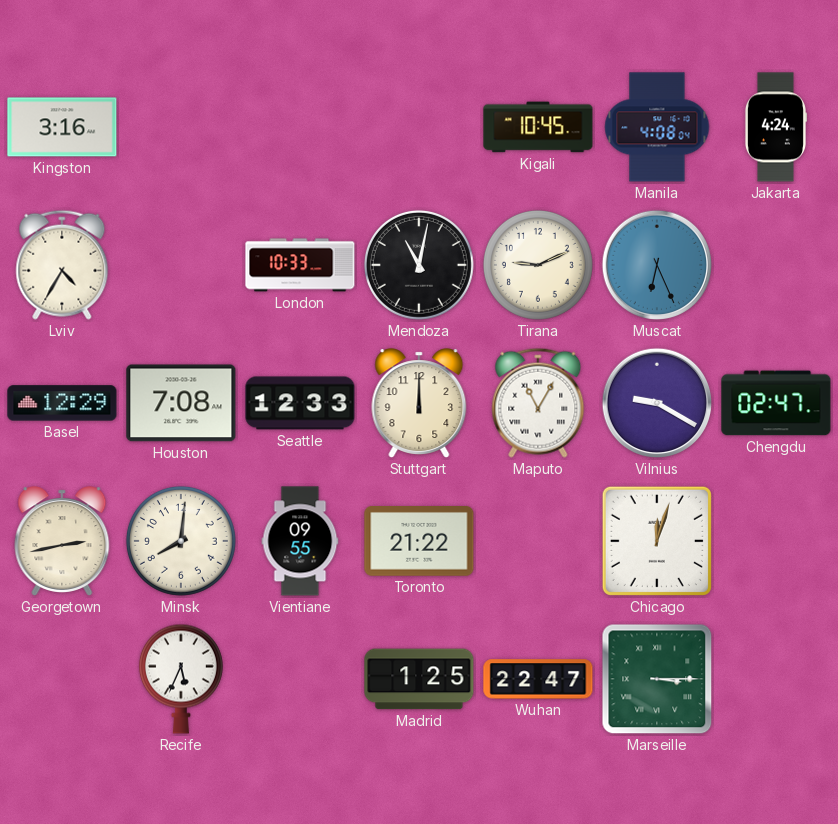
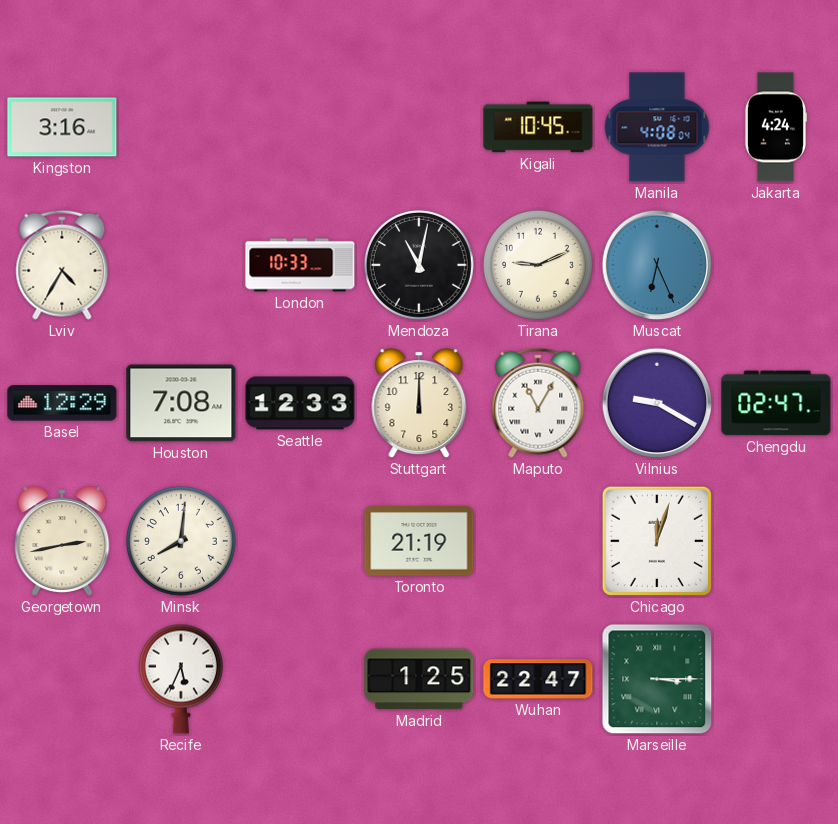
Vientiane: 09:55 -> none (300, 541)
Toronto: 21:22 -> 21:19 (419, 542)
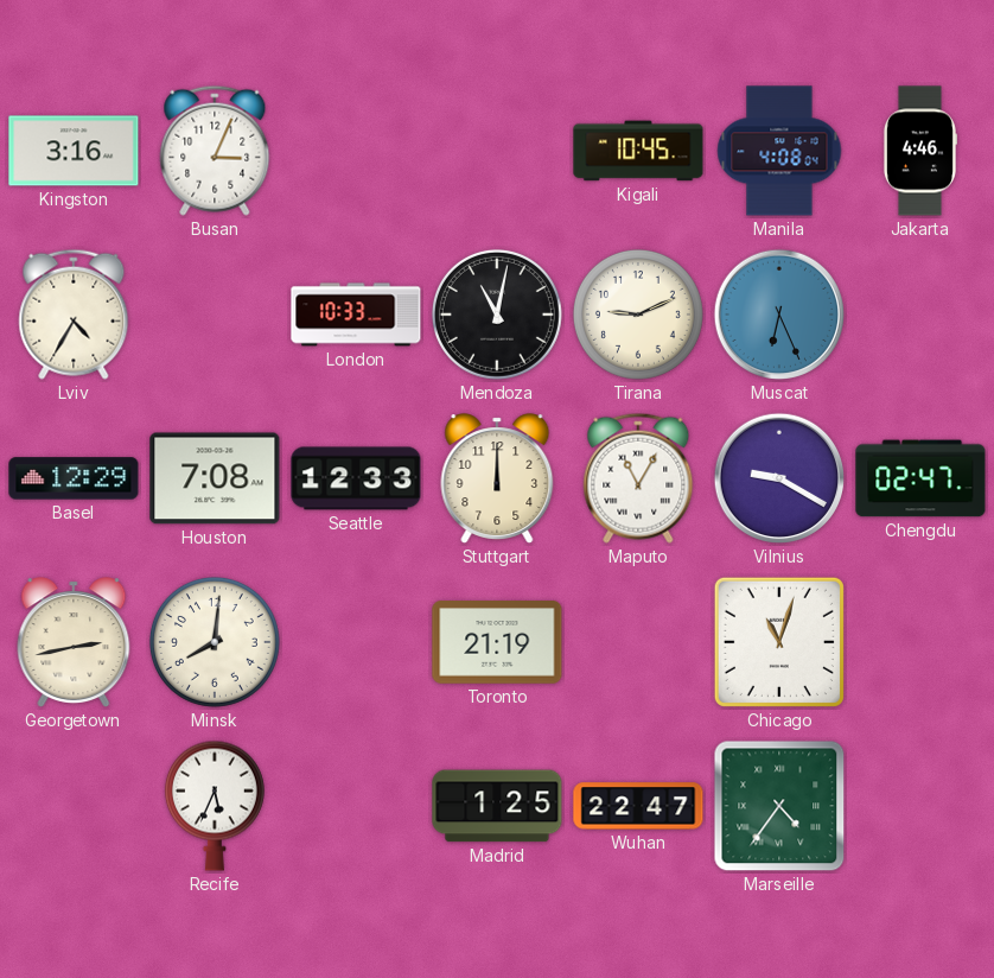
Busan: none -> 3:04 (215, 151)
Jakarta: 4:24 -> 4:46 (919, 151)
Chicago: 12:03 -> 11:03 (779, 642)
Marseille: 3:15 -> 4:36 (779, 806)
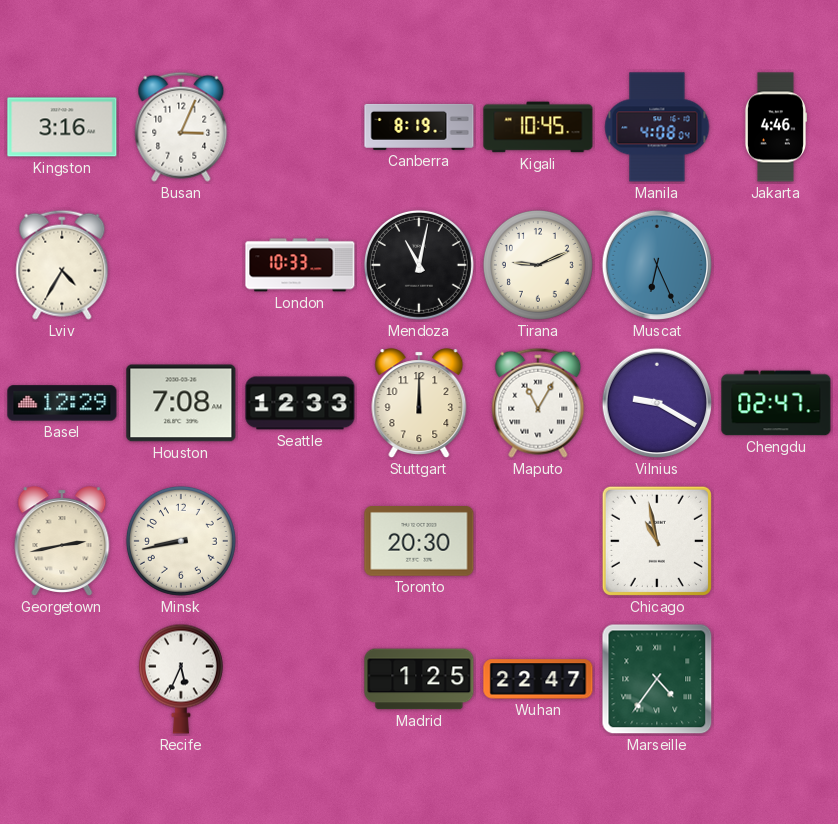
Canberra: none -> 8:19 (419, 127)
Minsk: 8:01 -> 8:43 (181, 541)
Toronto: 21:19 -> 20:30 (419, 542)
Chicago: 11:03 -> 10:58 (657, 541)
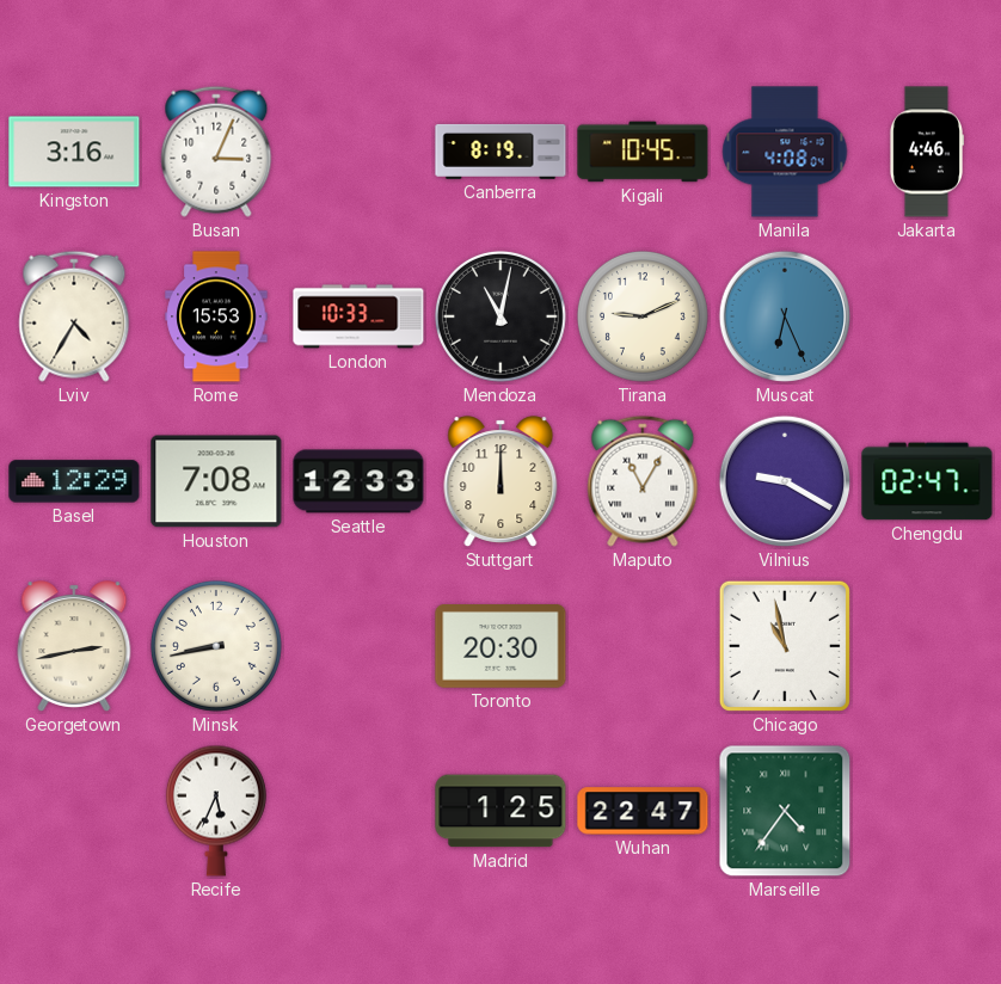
Rome: none -> 15:53 (216, 316)
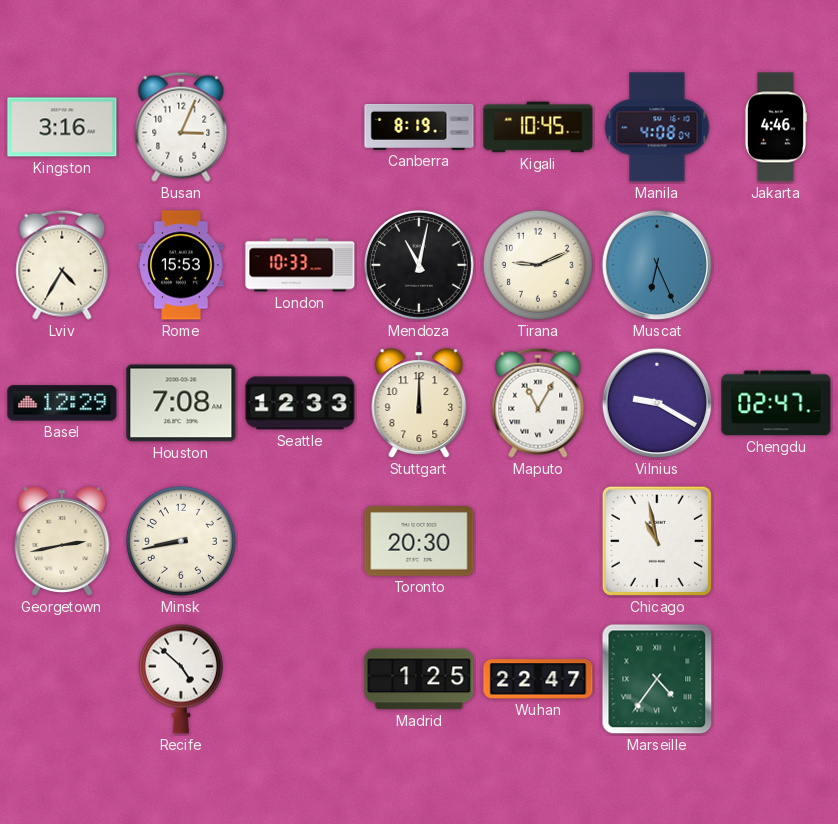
Recife: 5:34 -> 4:52 (181, 679)
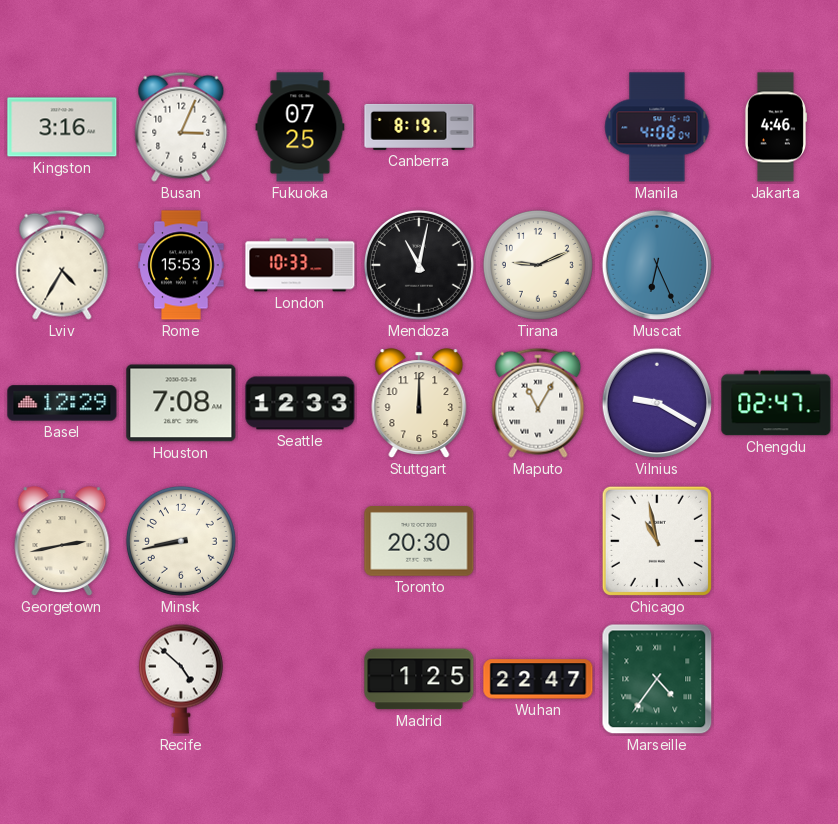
Fukuoka: none -> 07:25 (300, 127)
Kigali: 10:45 -> none (538, 127)
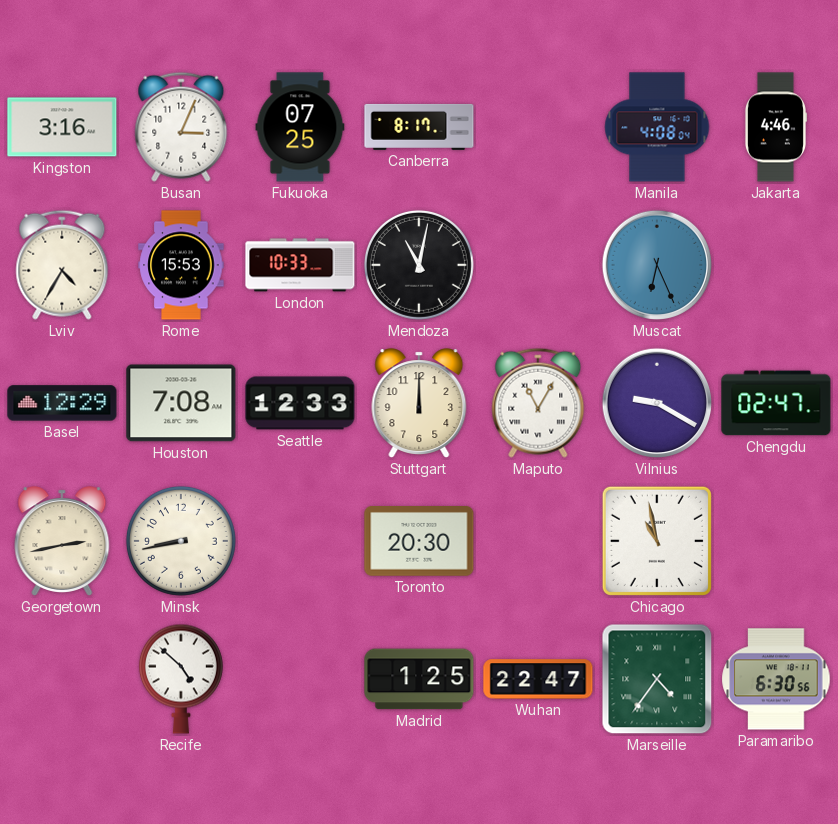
Canberra: 8:19 -> 8:17 (419, 127)
Tirana: 9:11 -> none (538, 265)
Paramaribo: none -> 6:30 (776, 679)
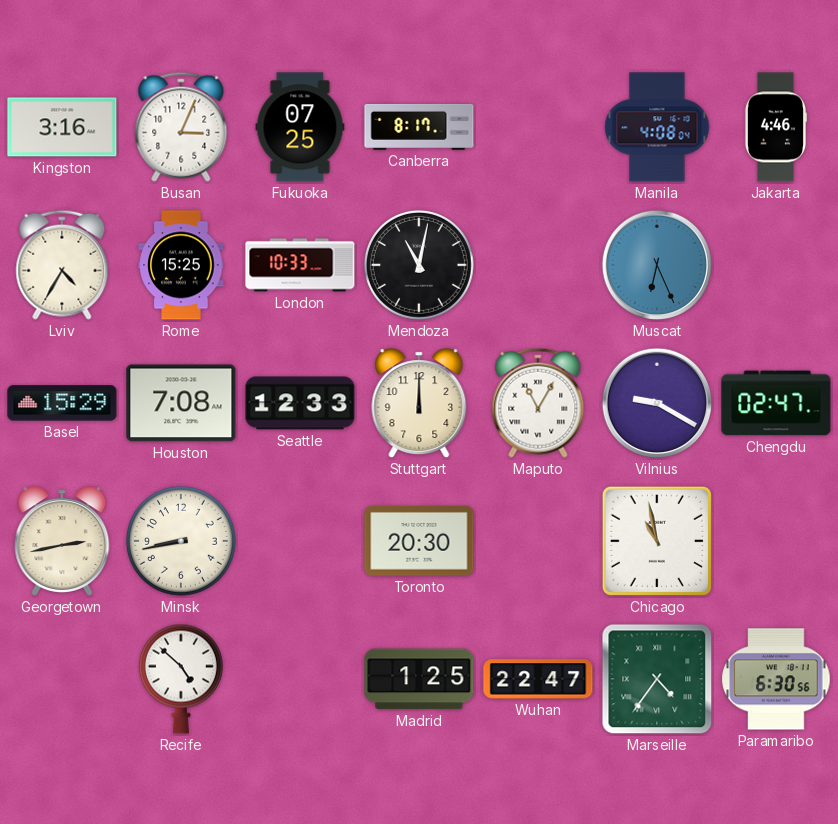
Rome: 15:53 -> 15:25 (181, 265)
Basel: 12:29 -> 15:29 (62, 403)
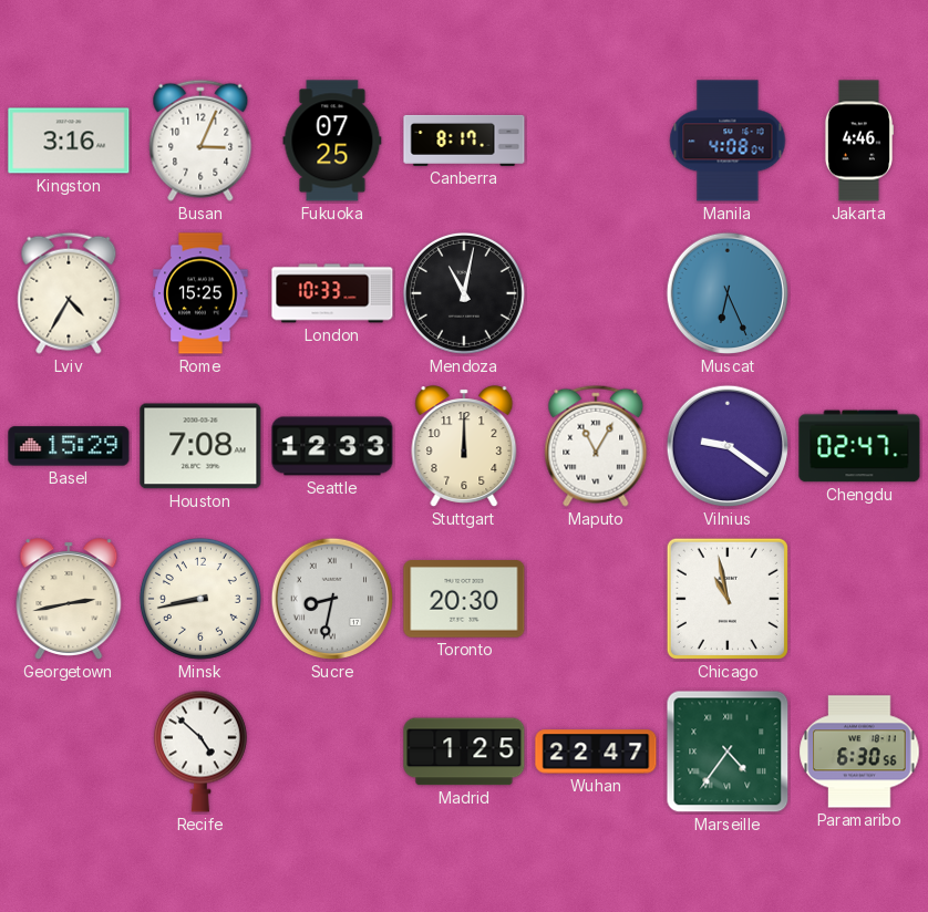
Vilnius: 9:20 -> 9:21 (728, 446)
Sucre: none -> 8:32 (332, 599)
